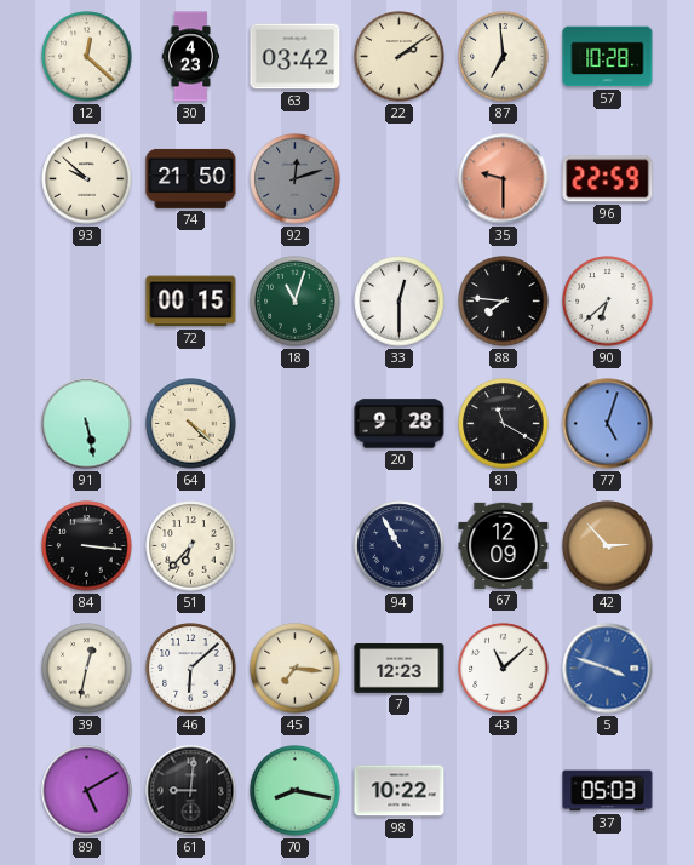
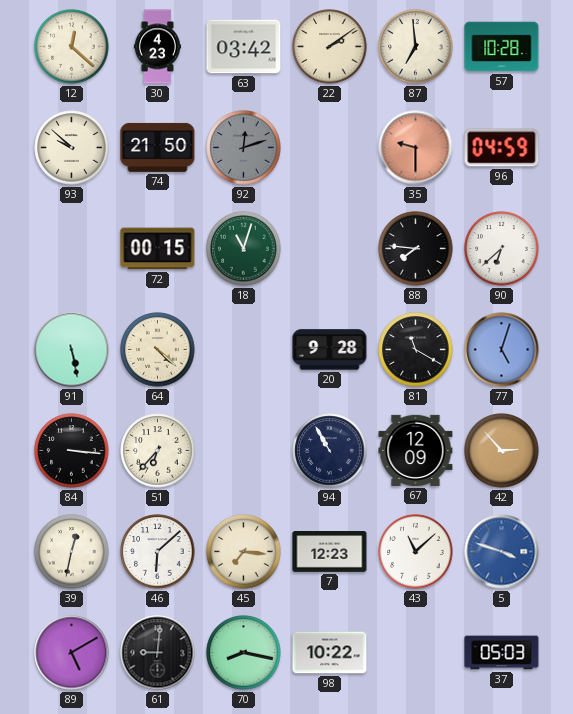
96: 22:59 -> 04:59 (502, 148)
33: 12:30 -> none (400, 302)
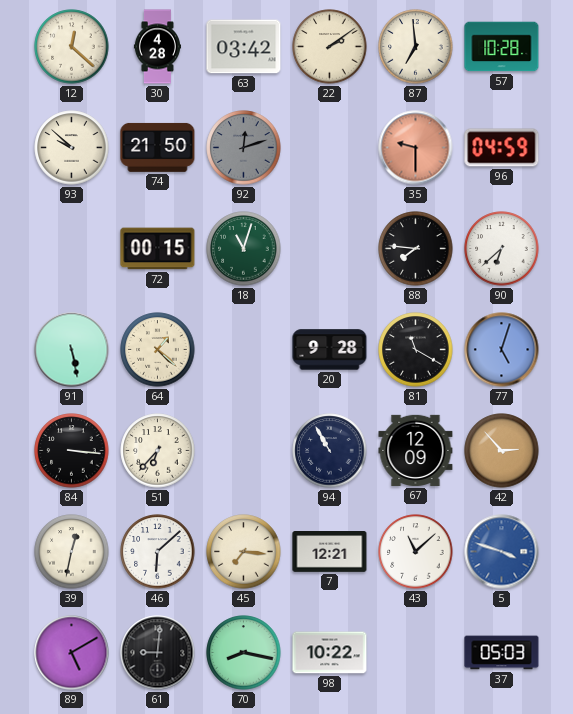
30: 4:23 -> 4:28 (157, 47)
64: 4:22 -> 1:22 (158, 350)
7: 12:23 -> 12:21 (330, 552)
